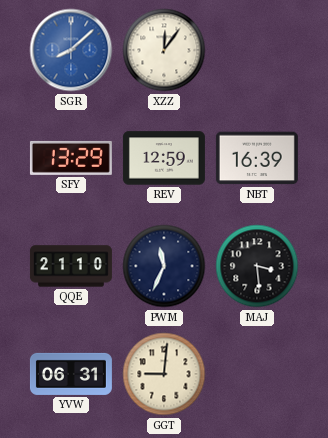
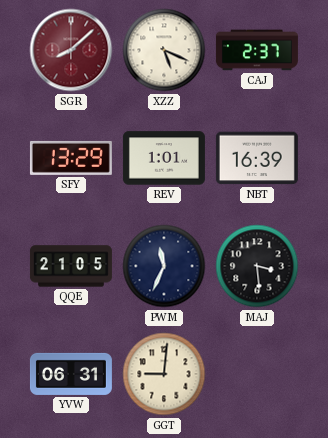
SGR dial: blue -> burgundy (71, 50)
XZZ: 12:06 -> 5:19 (164, 50)
CAJ: none -> 2:37 (257, 50)
REV: 12:59 -> 1:01 (164, 158)
QQE: 21:10 -> 21:05 (71, 266)
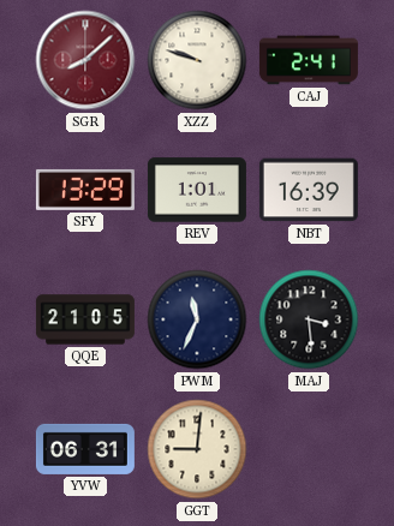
XZZ: 5:19 -> 9:48 (197, 60)
CAJ: 2:37 -> 2:41 (309, 60)
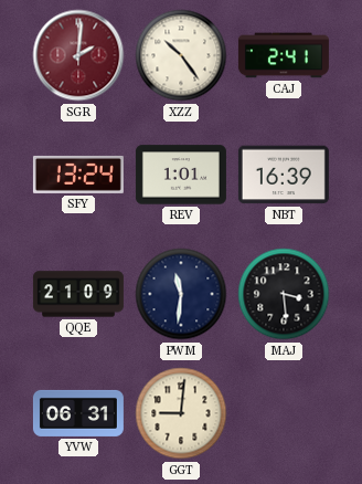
SGR: 8:08 -> 2:01 (78, 55)
XZZ: 9:48 -> 10:24 (181, 55)
SFY: 13:29 -> 13:24 (78, 175)
QQE: 21:05 -> 21:09 (78, 294)
PWM: 11:34 -> 11:31 (181, 294)
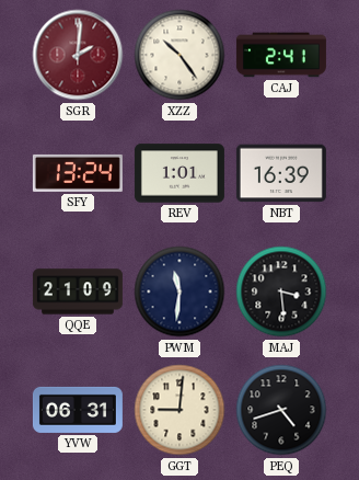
PEQ: none -> 4:42 (281, 410)
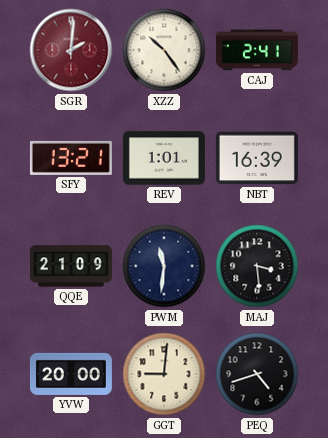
SFY: 13:24 -> 13:21 (71, 158)
YVW: 06:31 -> 20:00 (71, 374)
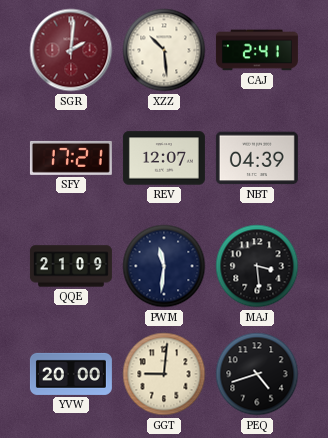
XZZ: 10:24 -> 10:29 (164, 50)
SFY: 13:21 -> 17:21 (71, 158)
REV: 1:01 -> 12:07 (164, 158)
NBT: 16:39 -> 04:39 (257, 158)
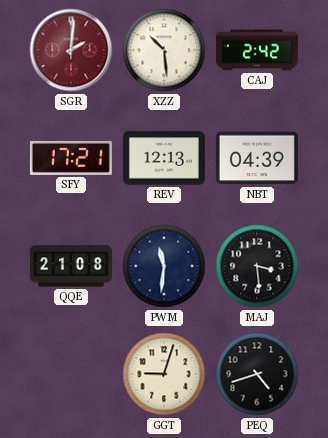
CAJ: 2:41 -> 2:42 (257, 50)
REV: 12:07 -> 12:13 (164, 158)
QQE: 21:09 -> 21:08 (71, 266)
YVW: 20:00 -> none (71, 374)
GGT: 9:01 -> 9:03 (164, 374)
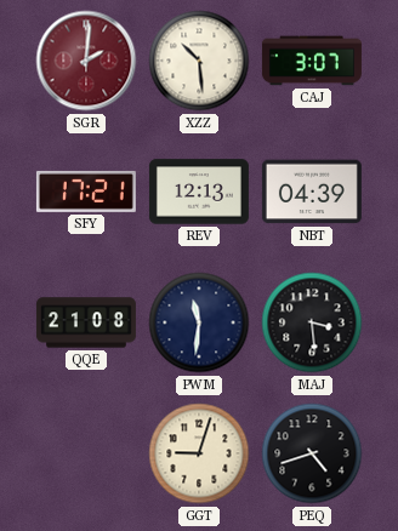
CAJ: 2:42 -> 3:07 (312, 61)
